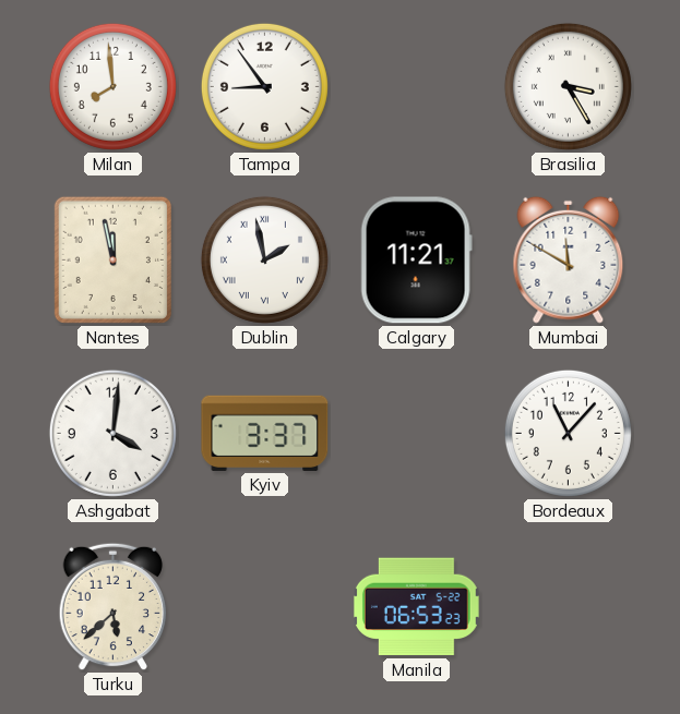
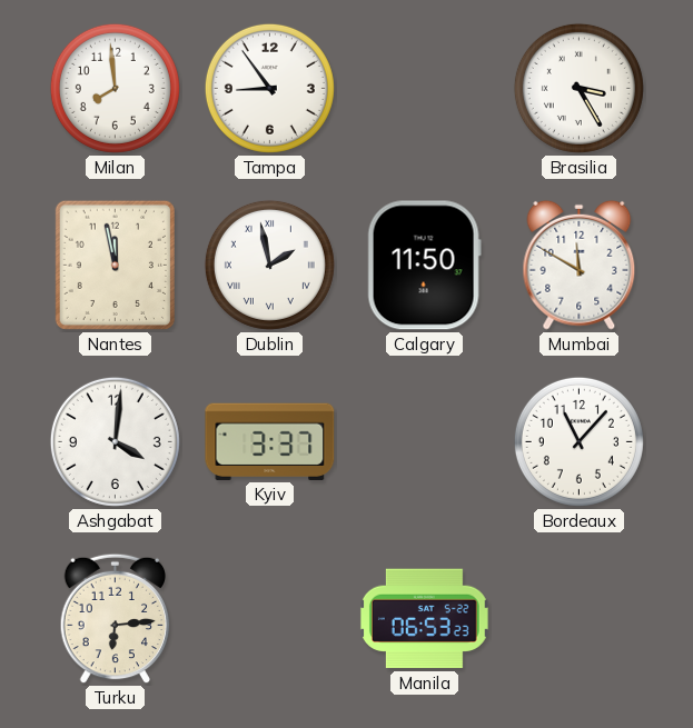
Calgary: 11:21 -> 11:50 (424, 266)
Turku: 5:38 -> 6:14 (116, 619)
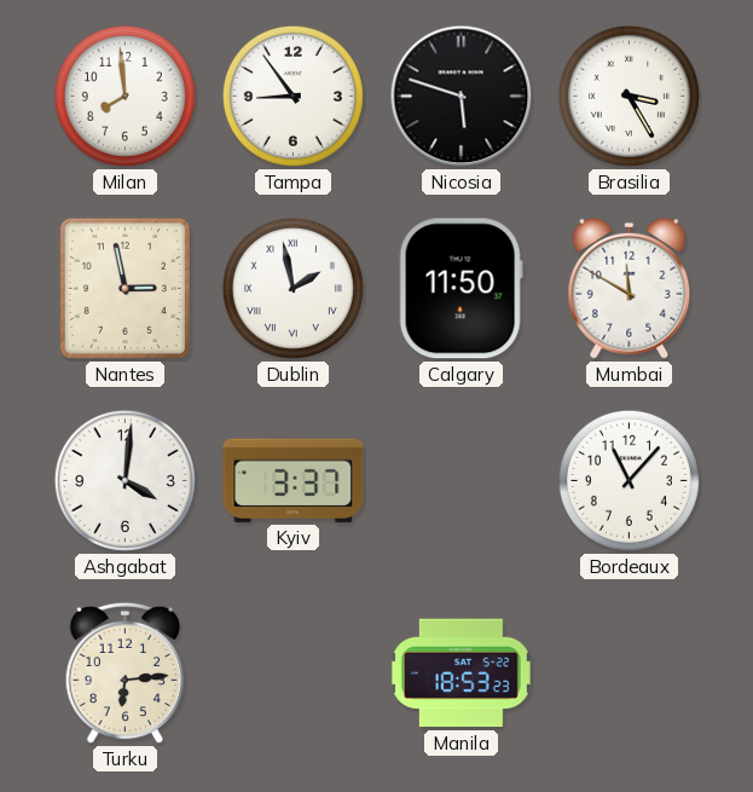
Nicosia: none -> 5:48 (462, 97)
Nantes: 11:58 -> 2:58 (124, 288)
Manila: 06:53 -> 18:53 (461, 674)
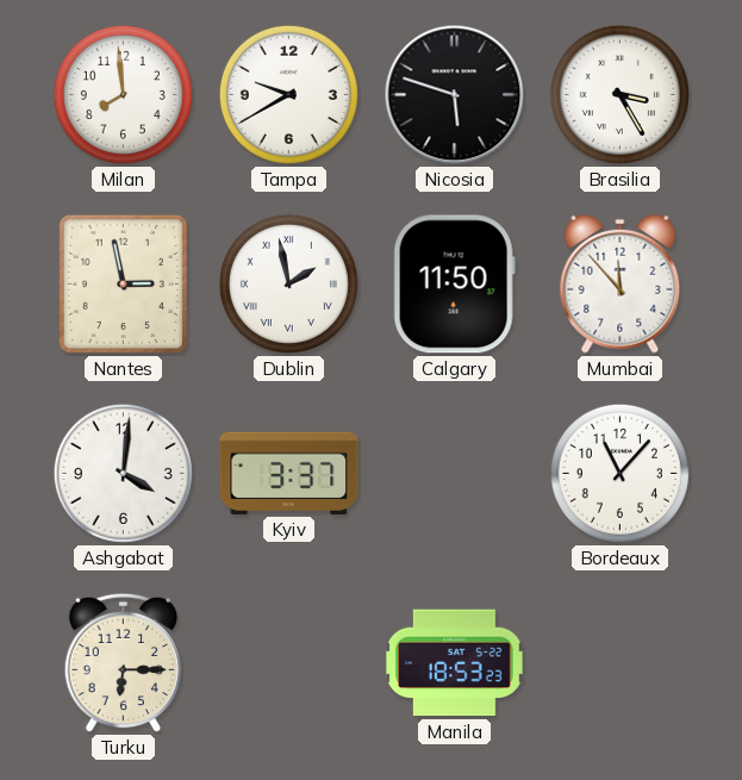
Tampa: 8:54 -> 9:40 (288, 94)
Mumbai: 11:50 -> 11:53 (621, 283)
Turku: 6:14 -> 6:15 (124, 663)
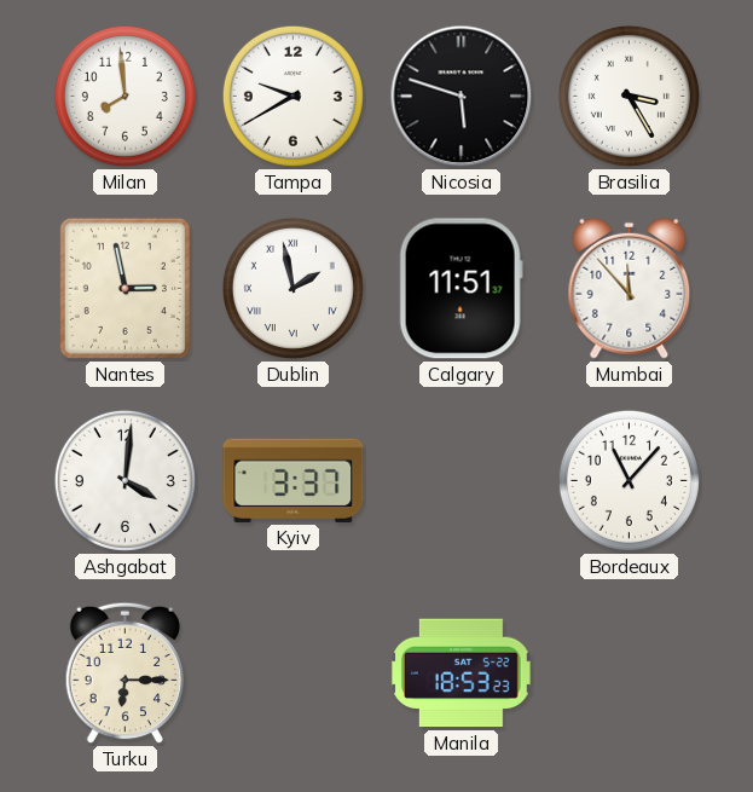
Calgary: 11:50 -> 11:51 (461, 289)
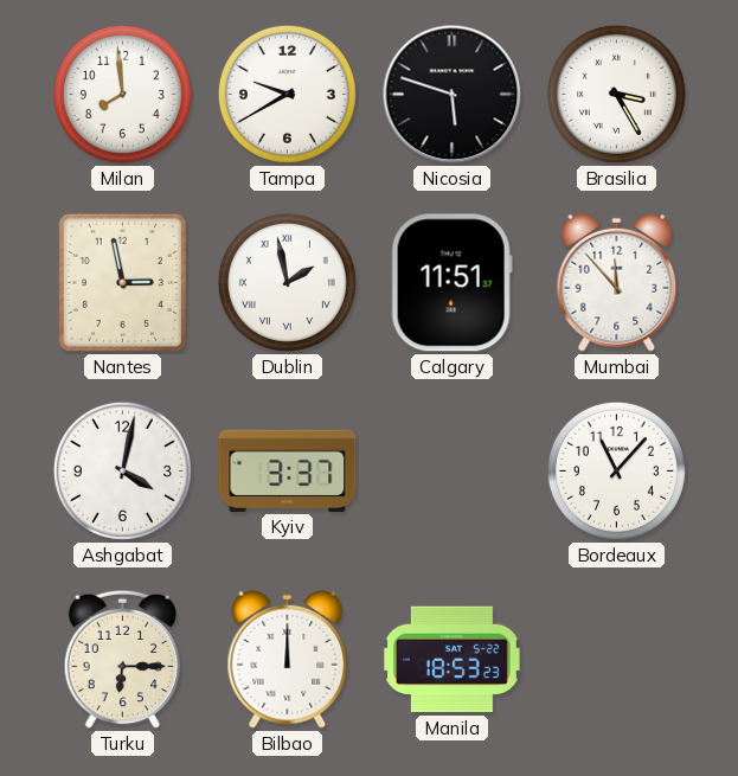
Ashgabat: 4:01 -> 4:02 (122, 470)
Bilbao: none -> 12:00 (288, 659)
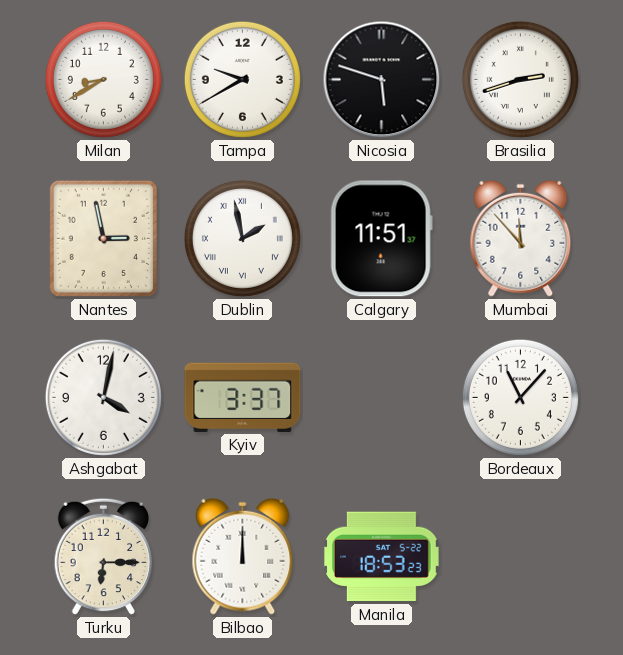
Milan: 7:59 -> 8:40 (103, 79)
Brasilia: 3:25 -> 2:42 (520, 79)
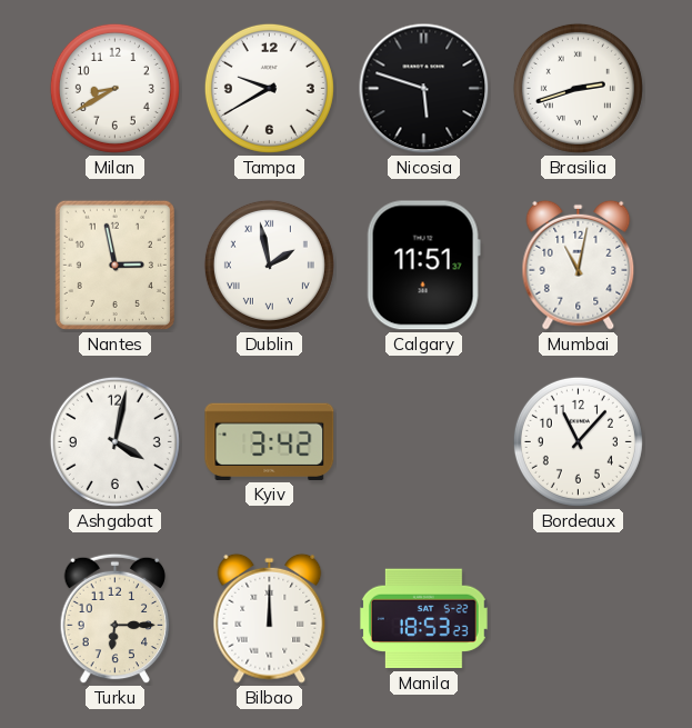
Mumbai: 11:53 -> 11:02 (579, 265)
Kyiv: 3:37 -> 3:42 (270, 441)
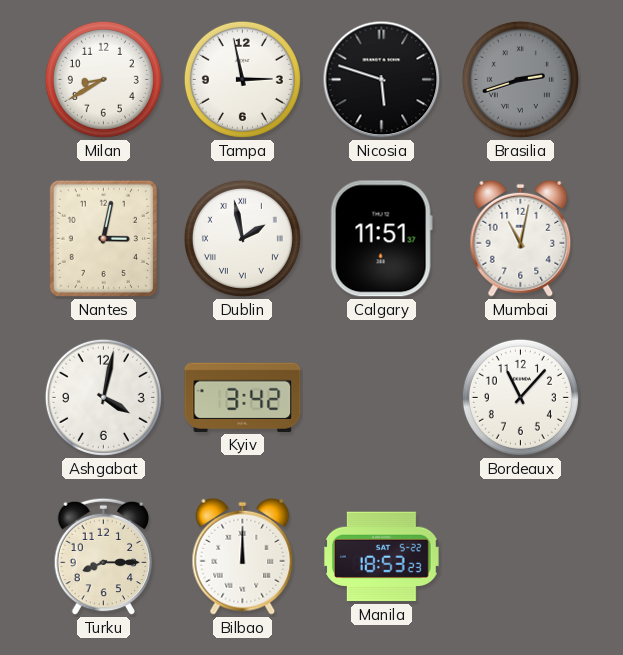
Tampa: 9:40 -> 2:58 (242, 79)
Brasilia dial: white -> grey (520, 79)
Nantes: 2:58 -> 3:02 (103, 238)
Turku: 6:15 -> 8:15 (104, 557)
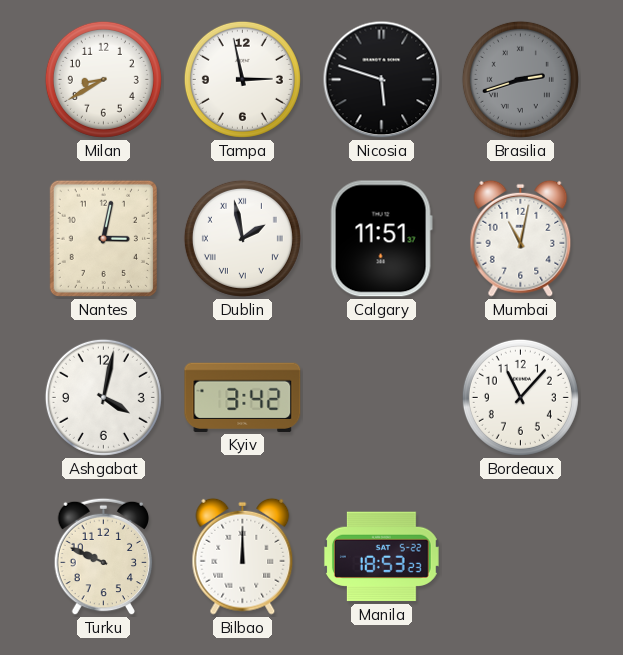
Turku: 8:15 -> 9:49 (104, 557)
